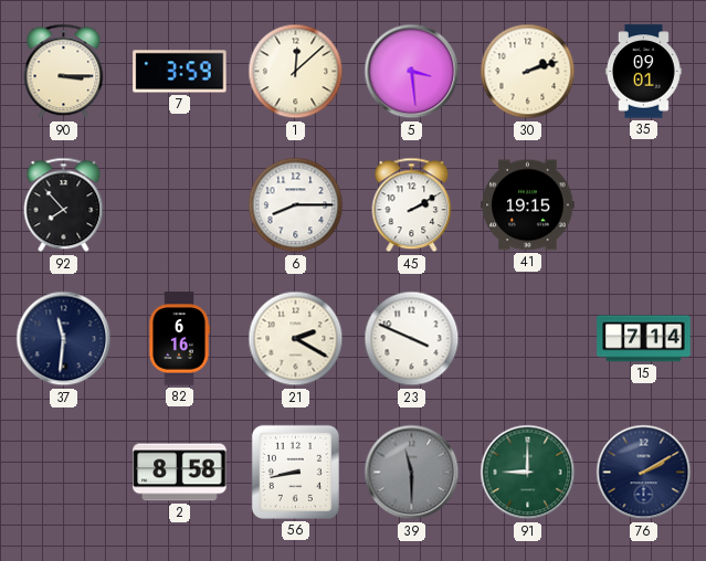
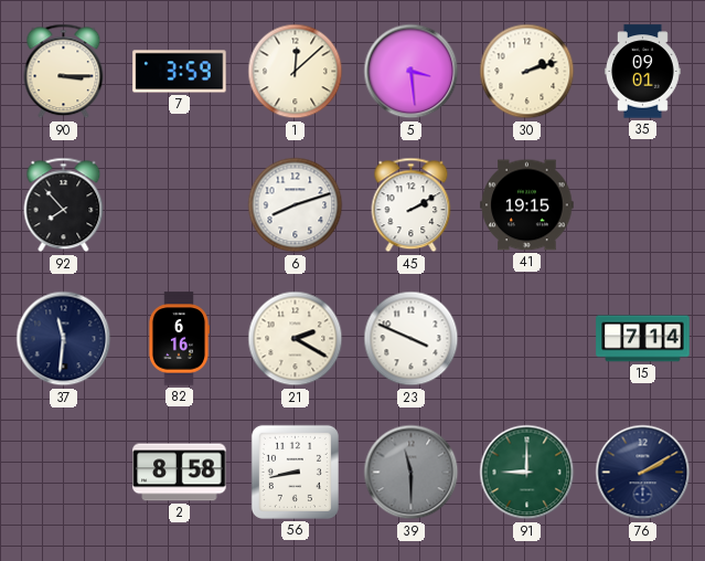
6: 8:15 -> 8:12 (296, 205)
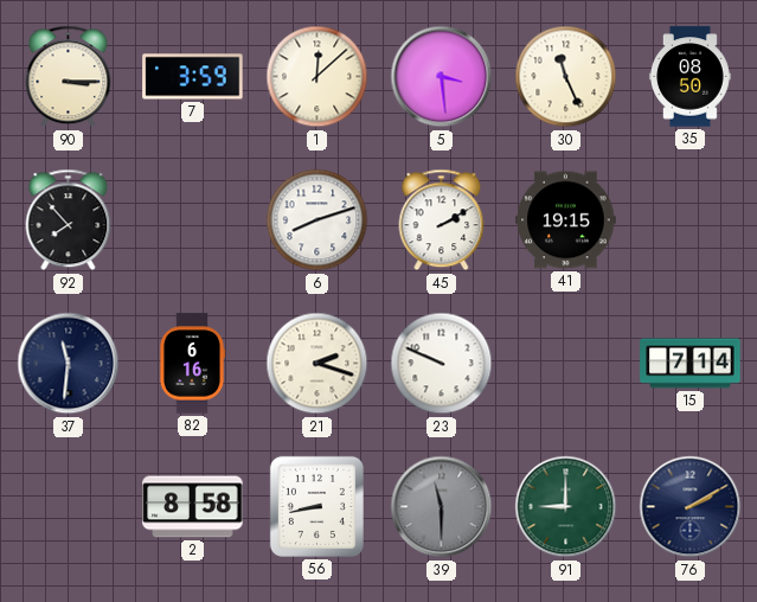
30: 2:12 -> 11:26 (566, 77)
35: 09:01 -> 08:50 (689, 77)
21: 2:20 -> 2:18 (317, 364)
23: 3:49 -> 9:49 (442, 364)
